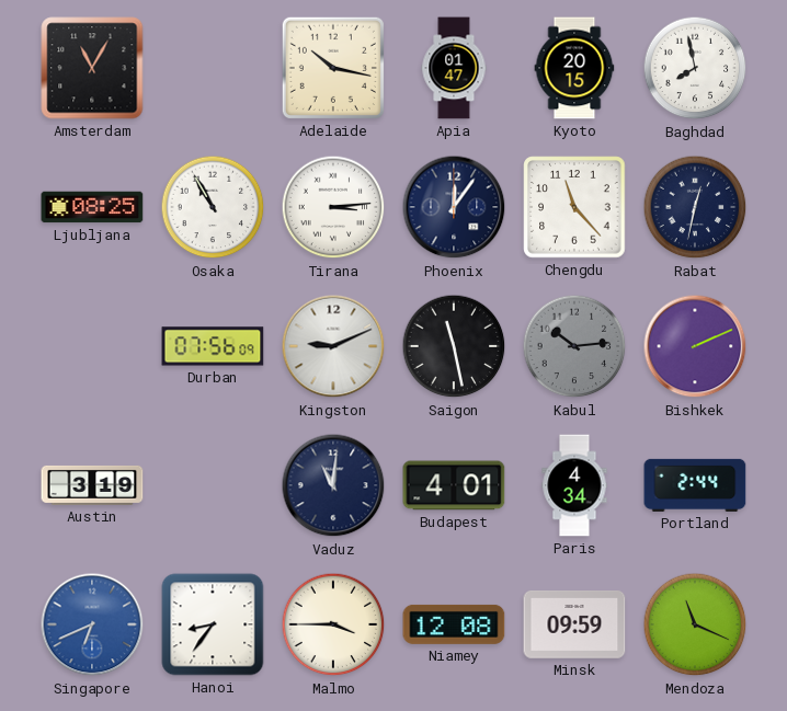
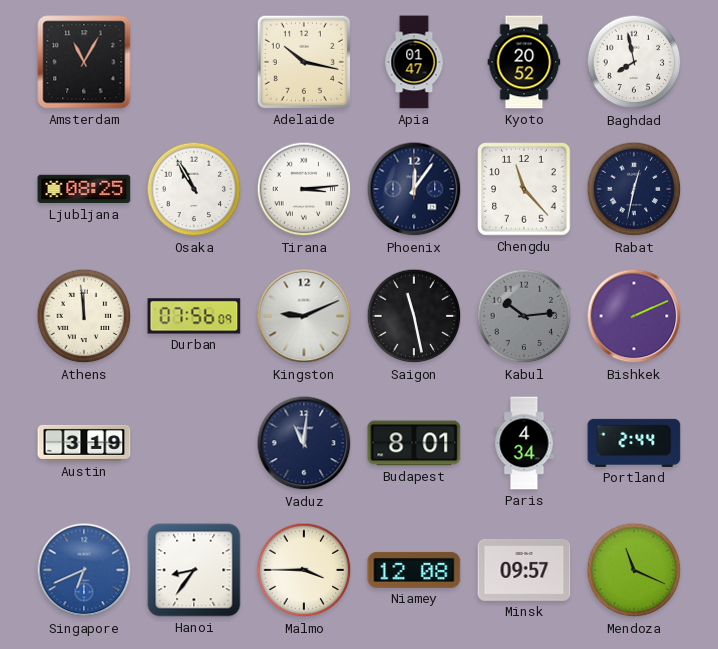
Kyoto: 20:15 -> 20:52 (524, 62)
Athens: none -> 11:59 (84, 316)
Budapest: 4:01 -> 8:01 (414, 443)
Minsk: 09:59 -> 09:57 (524, 570)
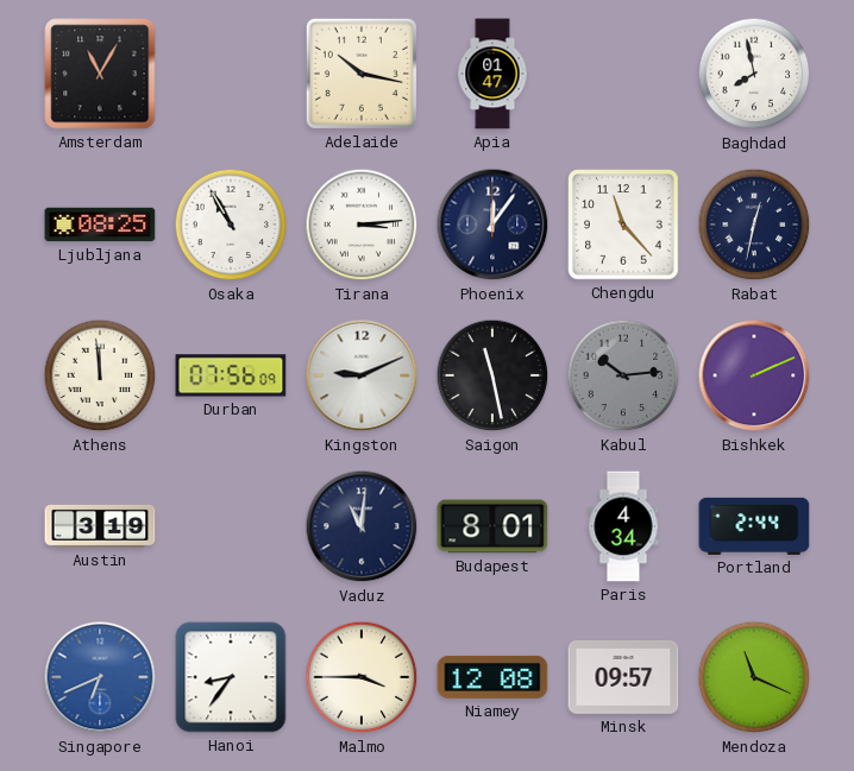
Kyoto: 20:52 -> none (524, 62)
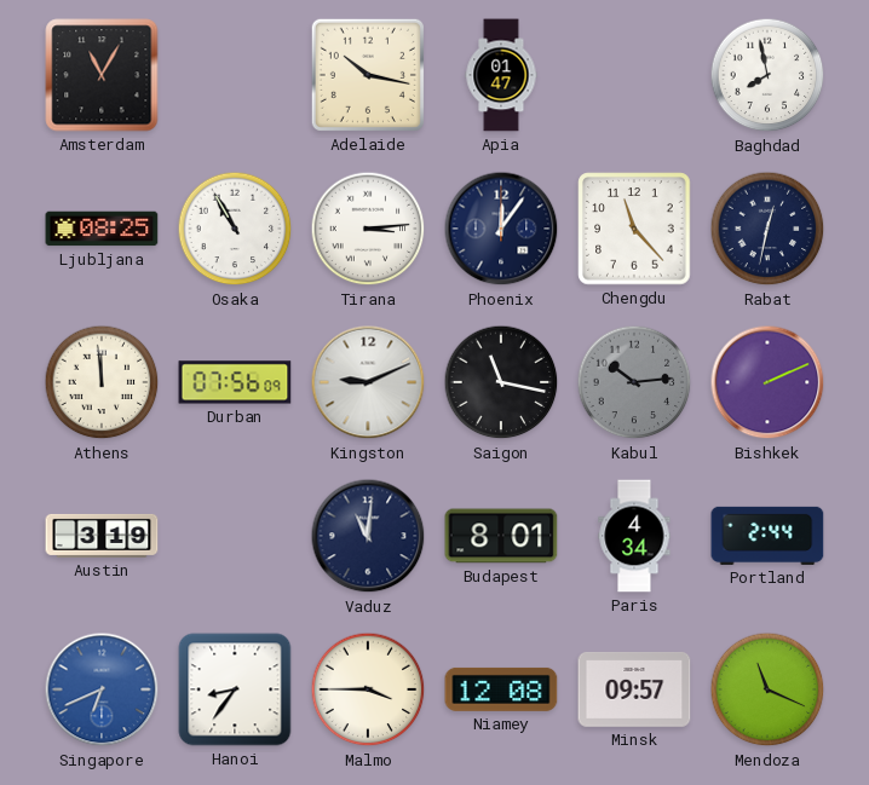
Saigon: 11:28 -> 11:17 (501, 382)
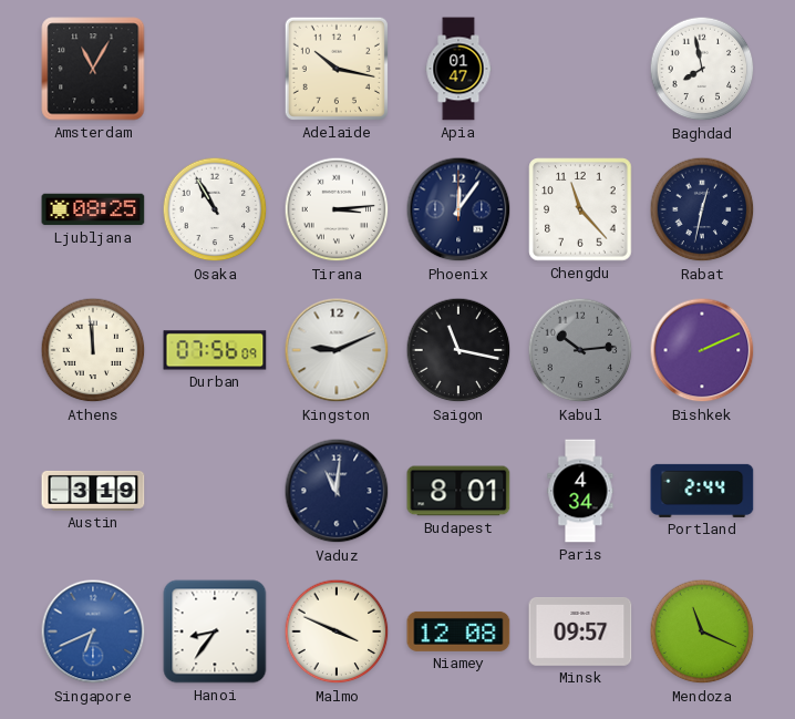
Malmo: 3:45 -> 3:49 (337, 631)
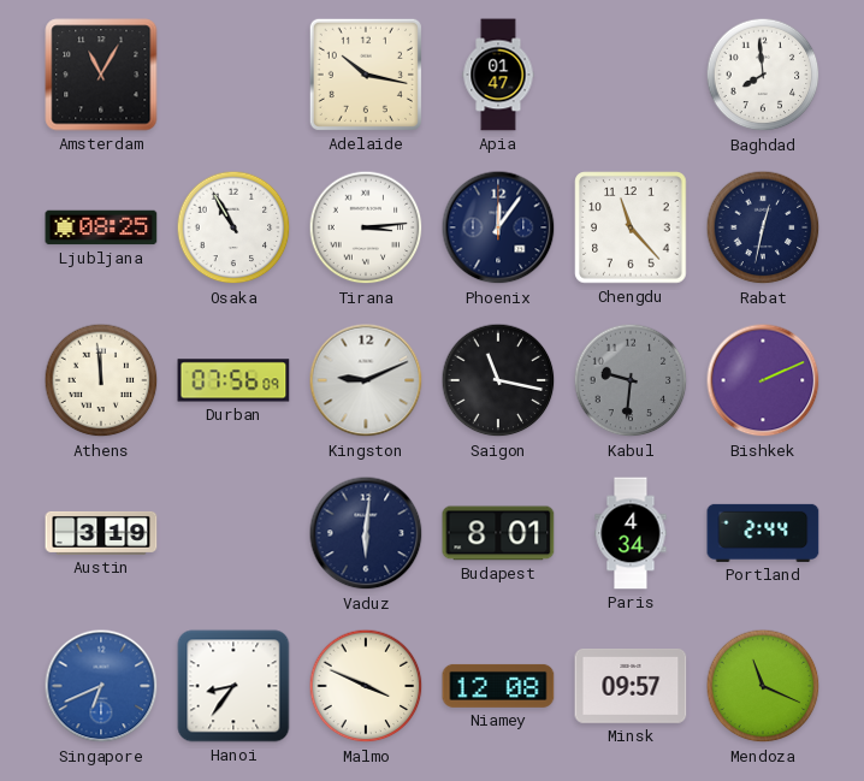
Baghdad: 7:58 -> 7:59 (763, 75)
Kabul: 10:14 -> 9:31 (631, 380)
Vaduz: 11:01 -> 6:01 (366, 533)
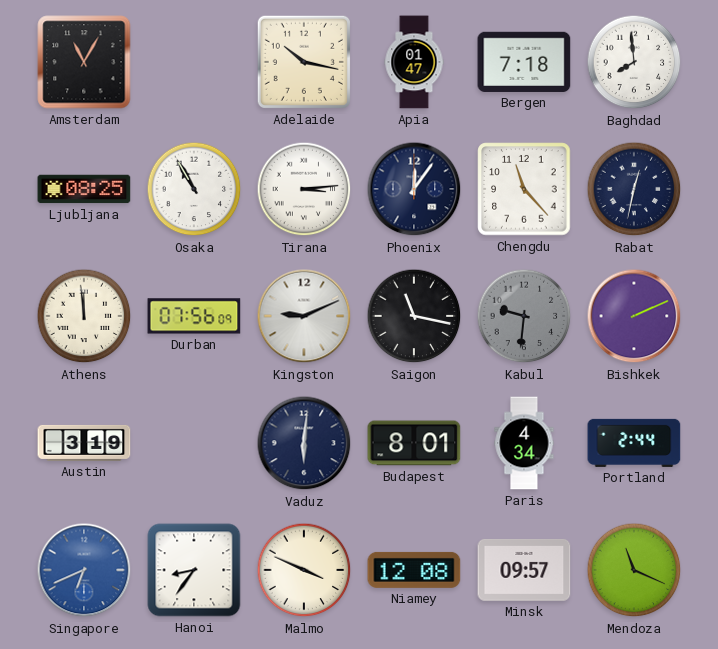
Bergen: none -> 7:18 (524, 62)
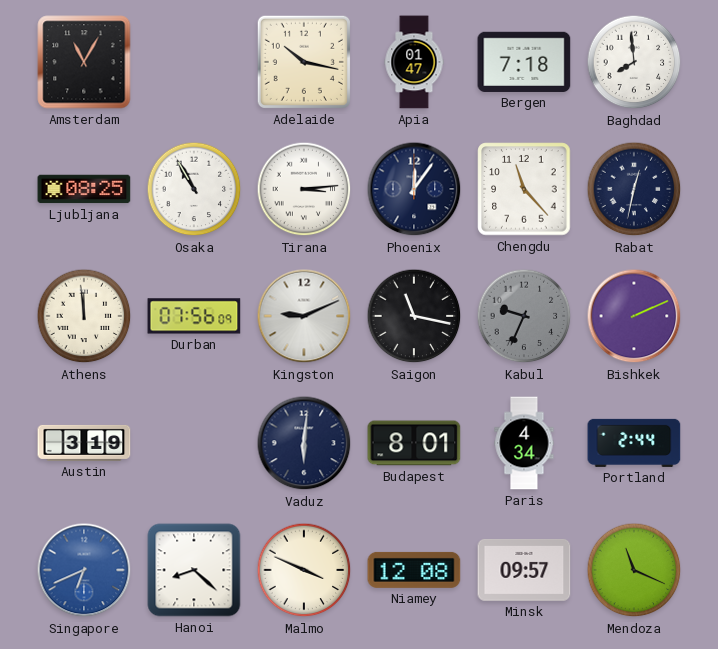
Kabul: 9:31 -> 9:34 (524, 316)
Hanoi: 8:36 -> 8:22 (194, 570)
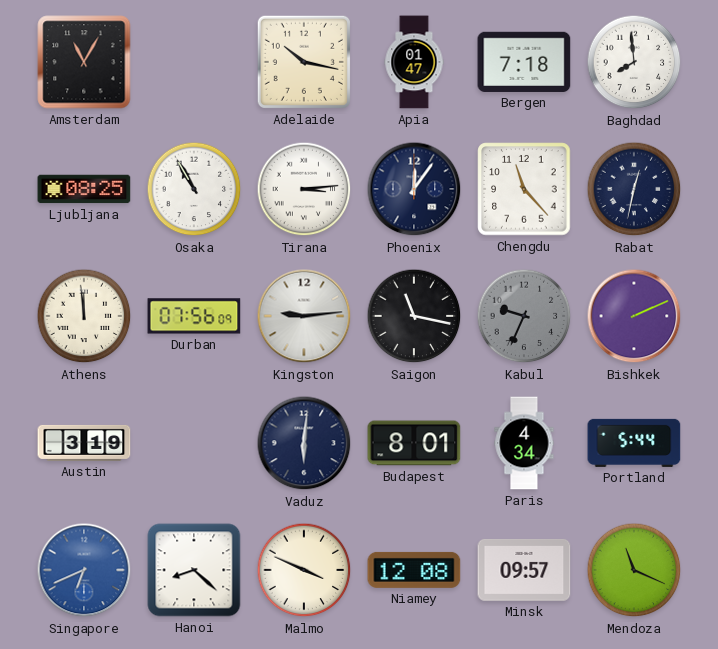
Kingston: 9:11 -> 9:14 (304, 316)
Portland: 2:44 -> 5:44 (634, 443)
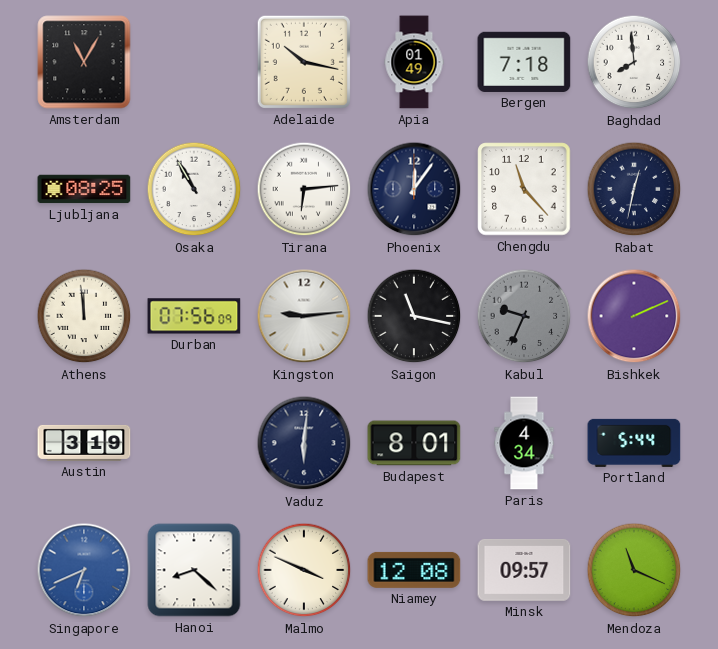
Apia: 01:47 -> 01:49 (414, 62)
Tirana: 3:14 -> 6:14 (304, 189)
